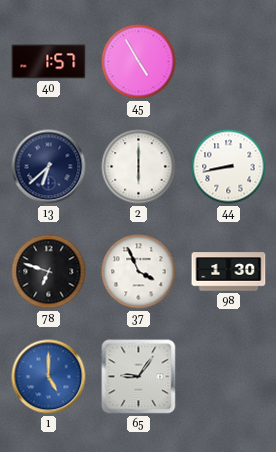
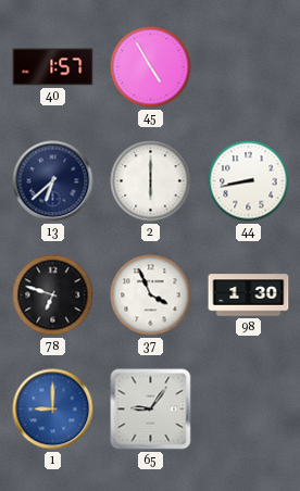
1: 5:00 -> 9:00 (53, 410)
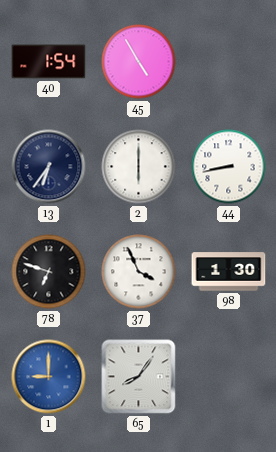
40: 1:57 -> 1:54 (49, 62)
13: 6:38 -> 6:36 (49, 167)
65: 9:06 -> 8:06 (139, 377)
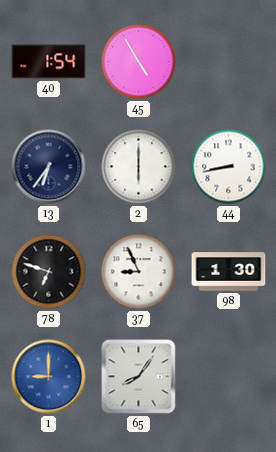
37: 3:56 -> 8:56 (139, 272)
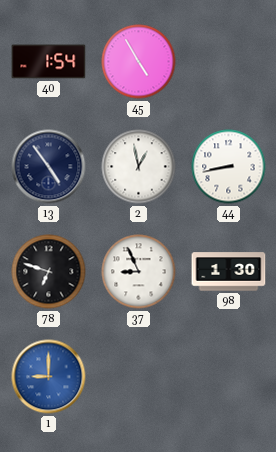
13: 6:36 -> 4:54 (49, 167)
2: 6:00 -> 12:58 (139, 167)
65: 8:06 -> none (139, 377)
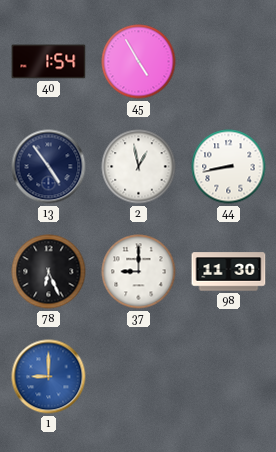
78: 6:48 -> 6:26 (49, 272)
37: 8:56 -> 9:00 (139, 272)
98: 1:30 -> 11:30 (229, 272)
